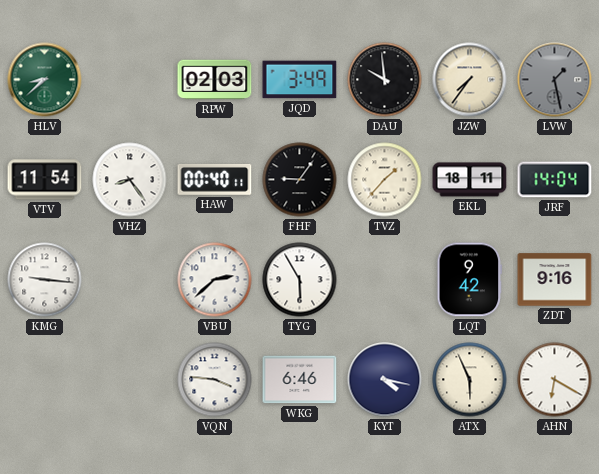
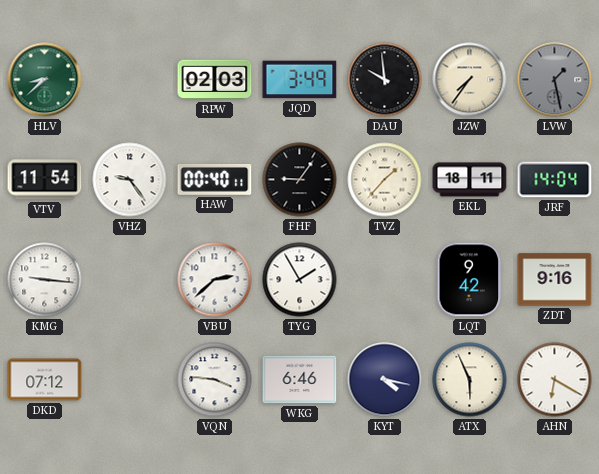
VHZ: 8:24 -> 9:24 (130, 180)
TYG: 5:55 -> 1:55 (300, 280)
DKD: none -> 07:12 (45, 380)
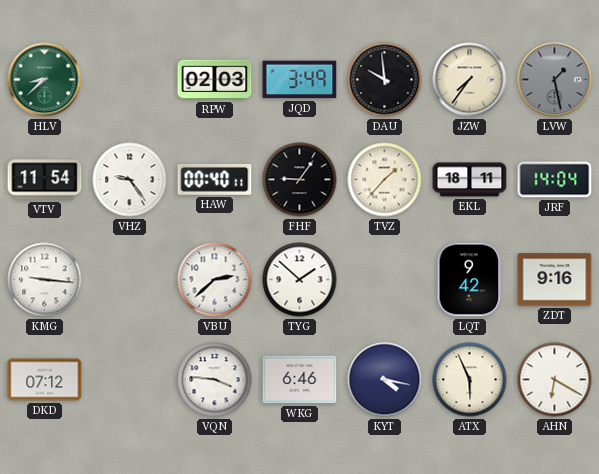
TYG: 1:55 -> 1:52 (300, 280)
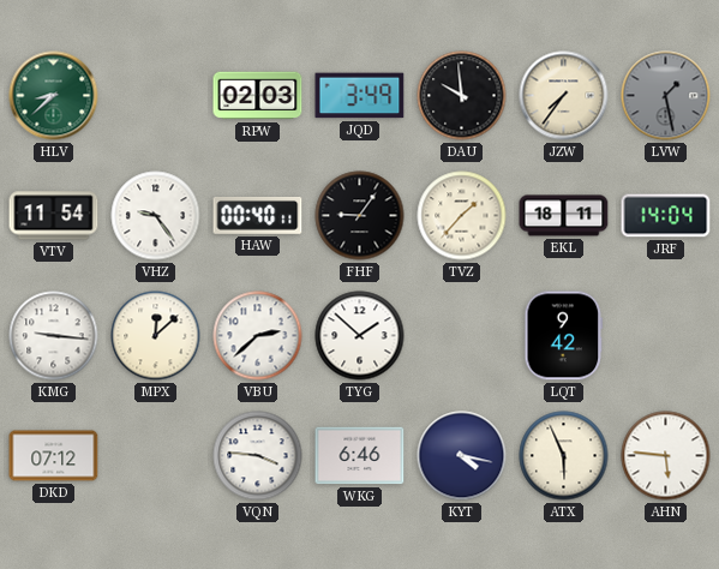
MPX: none -> 12:08 (156, 336)
ZDT: 9:16 -> none (555, 280)
AHN: 6:20 -> 5:46 (666, 456)
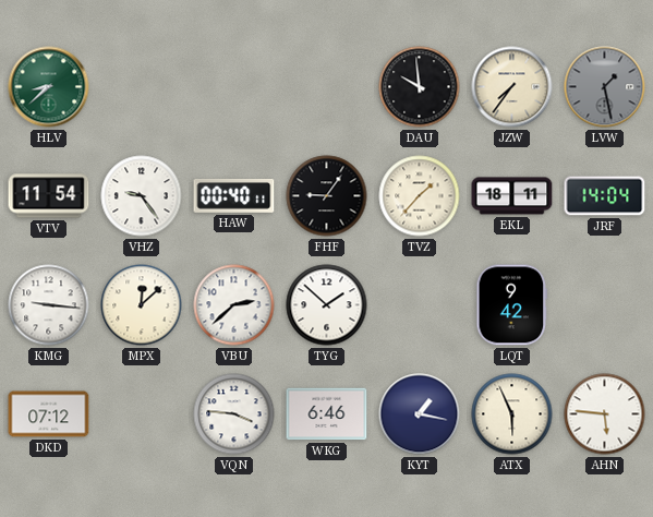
RPW: 02:03 -> none (258, 96)
JQD: 3:49 -> none (360, 96)
KYT: 4:17 -> 1:17 (420, 414)
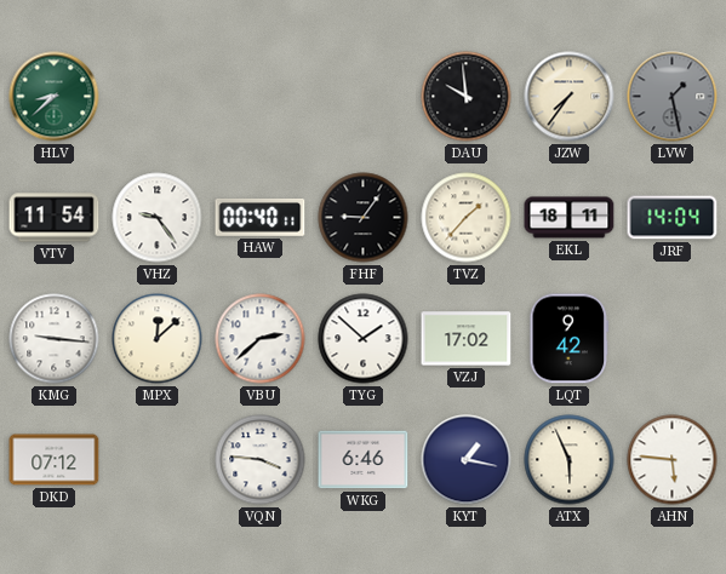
VZJ: none -> 17:02 (467, 339)
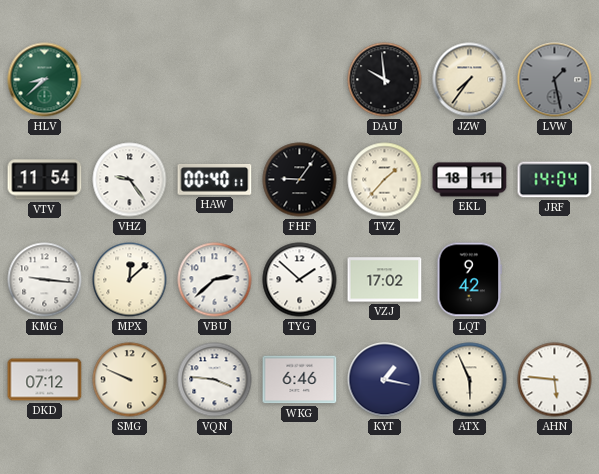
SMG: none -> 9:49 (130, 380)
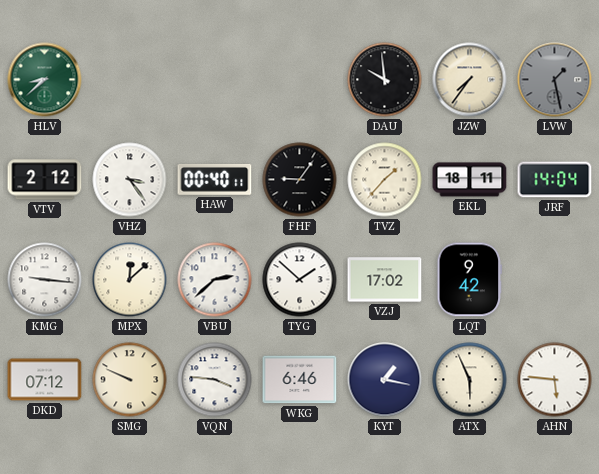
VTV: 11:54 -> 2:12 (45, 180)
VHZ: 9:24 -> 3:24 (130, 180)
